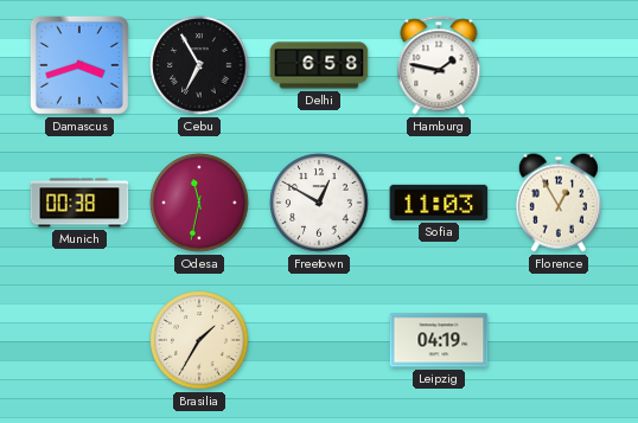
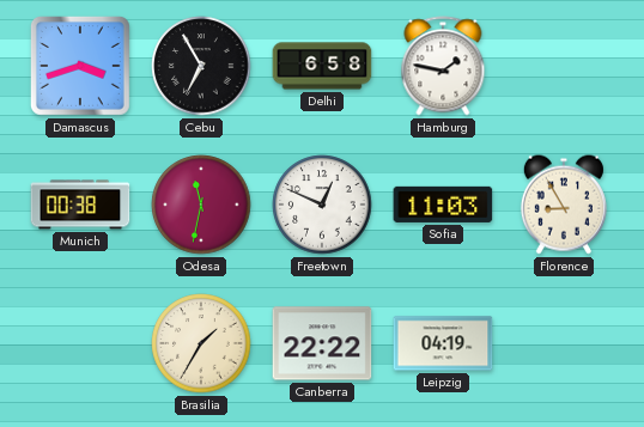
Freetown: 12:50 -> 12:49 (322, 205)
Florence: 12:55 -> 8:55 (564, 205)
Canberra: none -> 22:22 (322, 343)
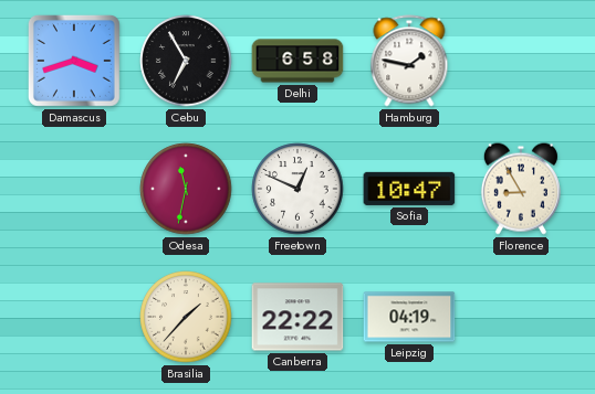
Munich: 00:38 -> none (80, 205)
Sofia: 11:03 -> 10:47 (409, 189)
Brasilia: 1:35 -> 1:37 (186, 317)
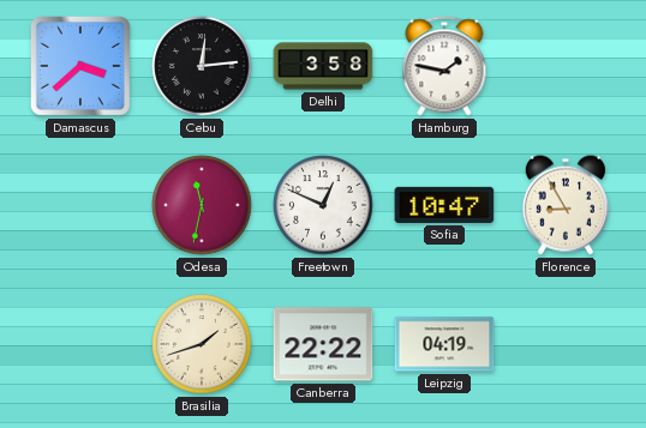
Damascus: 3:42 -> 3:38 (80, 66)
Cebu: 6:55 -> 12:14 (202, 66)
Delhi: 6:58 -> 3:58 (323, 66)
Brasilia: 1:37 -> 1:42 (202, 344)
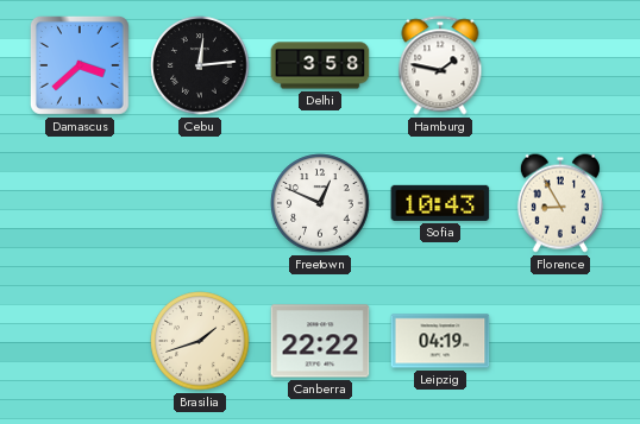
Odesa: 11:32 -> none (202, 205)
Sofia: 10:47 -> 10:43 (440, 203)
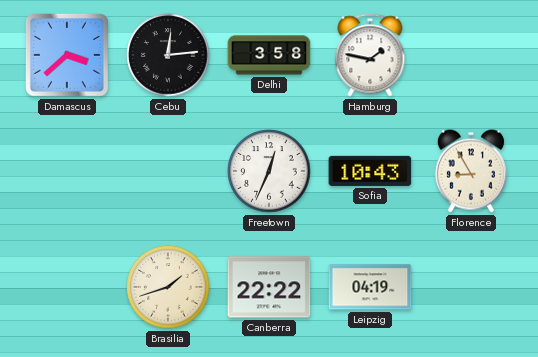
Freetown: 12:49 -> 12:34 (269, 171)
